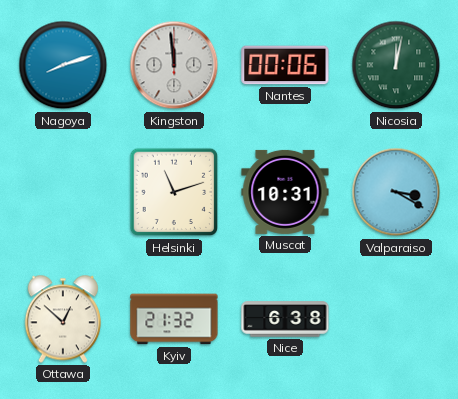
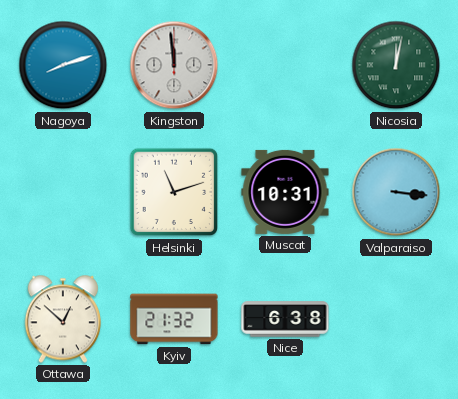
Nantes: 00:06 -> none (285, 65)
Valparaiso: 3:20 -> 3:16 (396, 192)
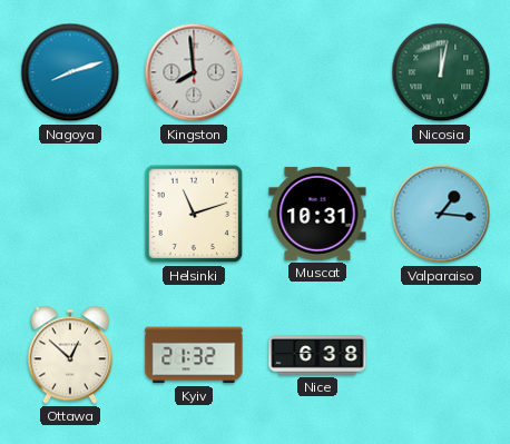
Kingston: 11:59 -> 7:59 (194, 72)
Valparaiso: 3:16 -> 1:16 (441, 214)
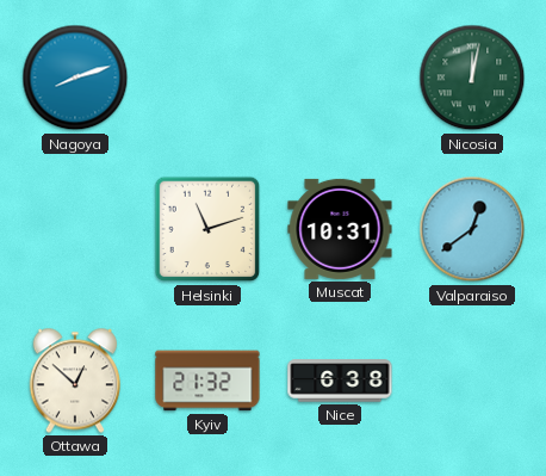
Kingston: 7:59 -> none (194, 72)
Valparaiso: 1:16 -> 12:39 (472, 229)
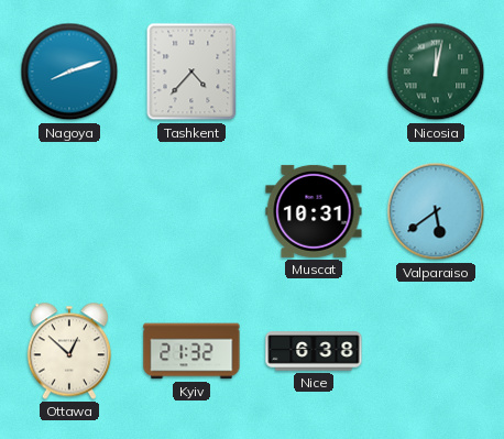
Tashkent: none -> 4:37 (191, 72)
Helsinki: 11:12 -> none (207, 229)
Valparaiso: 12:39 -> 5:39 (436, 211)
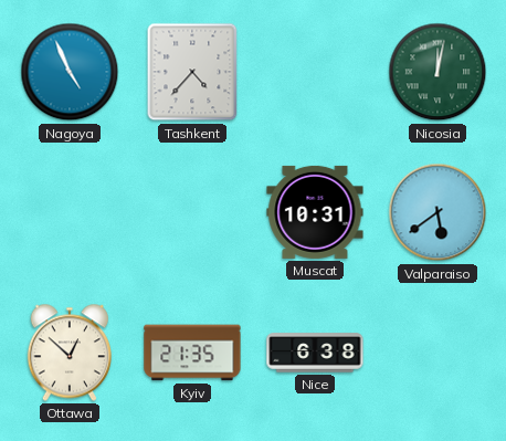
Nagoya: 8:12 -> 4:56 (70, 72)
Kyiv: 21:32 -> 21:35 (192, 353)
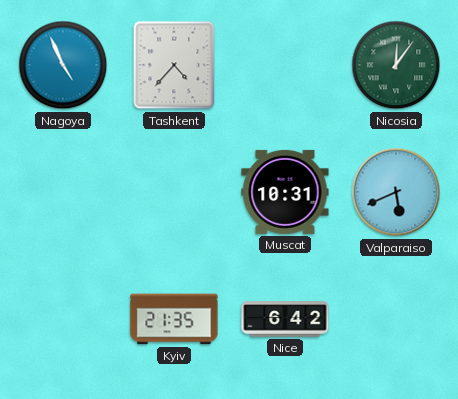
Nicosia: 12:02 -> 12:06 (396, 65)
Valparaiso: 5:39 -> 5:41 (396, 192)
Ottawa: 12:52 -> none (68, 353)
Nice: 6:38 -> 6:42 (285, 319)
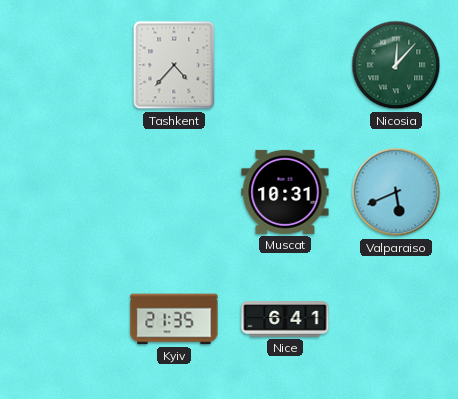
Nagoya: 4:56 -> none (63, 65)
Nicosia: 12:06 -> 12:07 (396, 65)
Nice: 6:42 -> 6:41 (285, 319)
